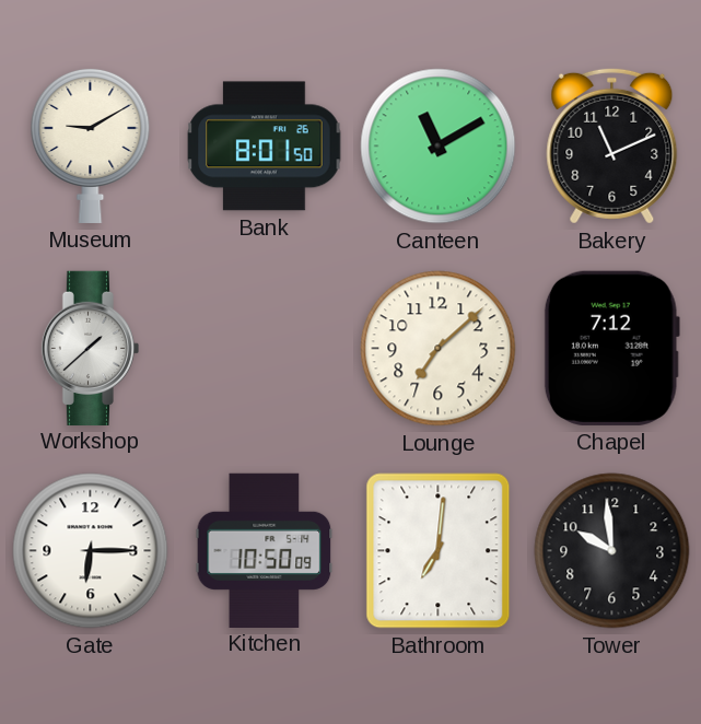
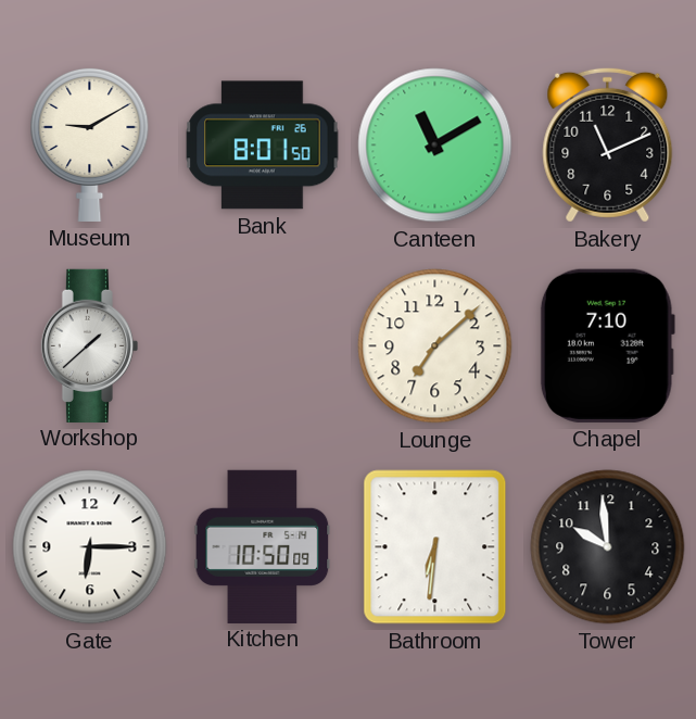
Chapel: 7:12 -> 7:10 (607, 345)
Bathroom: 7:01 -> 6:31 (435, 547)
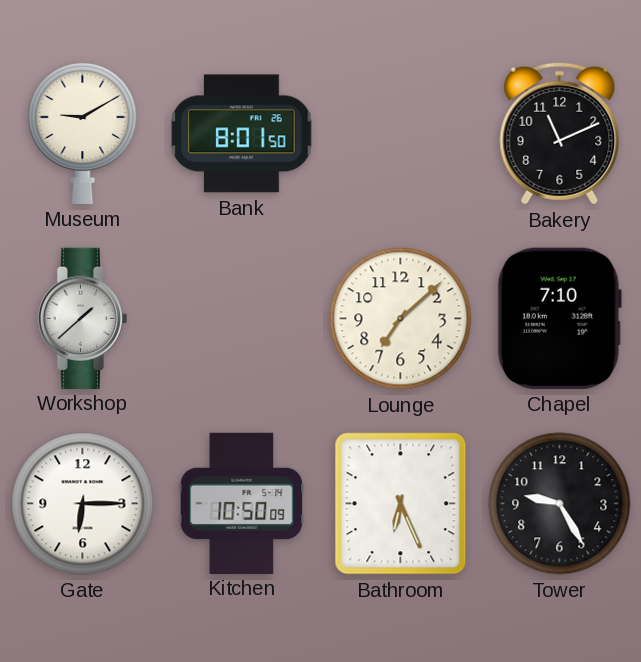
Canteen: 11:10 -> none (435, 146)
Bathroom: 6:31 -> 6:26 (401, 504)
Tower: 9:59 -> 9:25 (560, 504)
